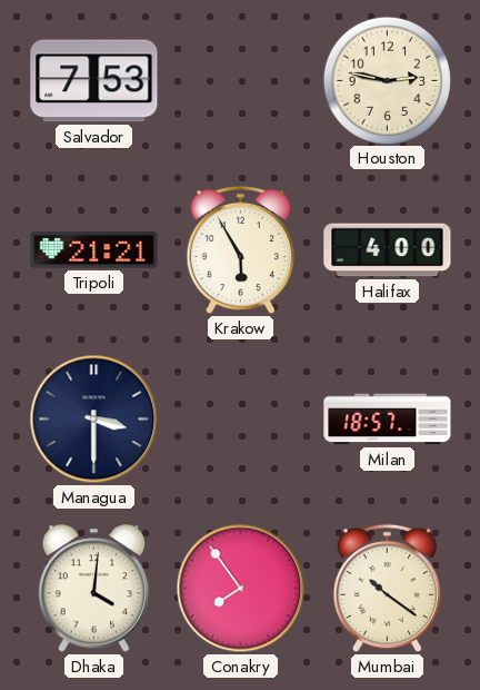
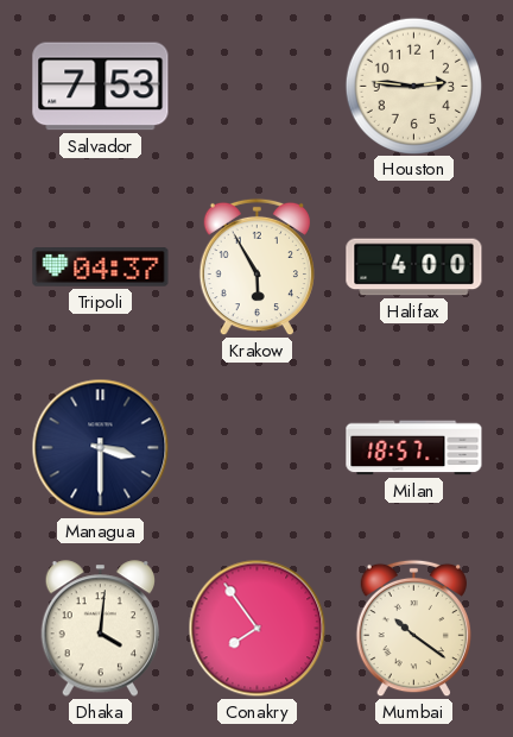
Houston: 2:47 -> 2:46 (413, 86)
Tripoli: 21:21 -> 04:37 (101, 267)
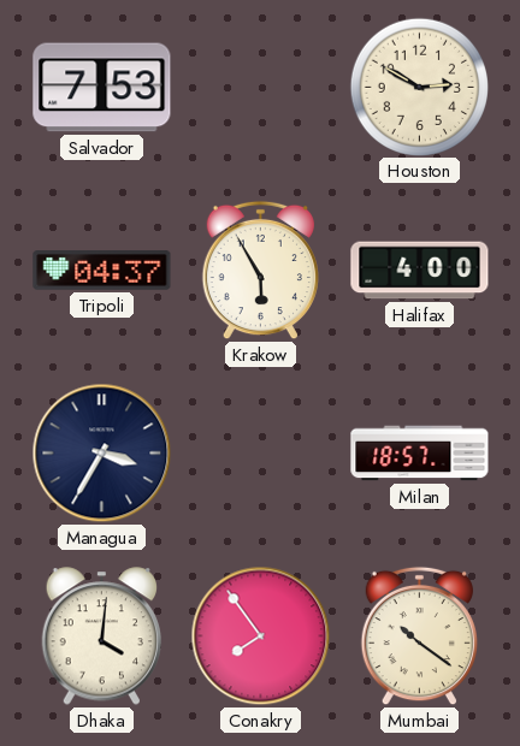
Houston: 2:46 -> 2:50 (419, 87)
Managua: 3:30 -> 3:35 (102, 454)
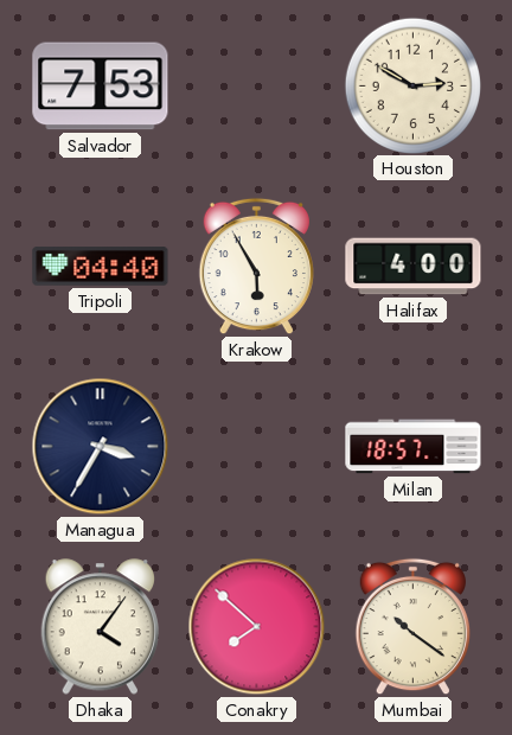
Tripoli: 04:37 -> 04:40 (101, 267)
Dhaka: 4:01 -> 4:06 (101, 627)
Conakry: 7:54 -> 7:52 (257, 627)
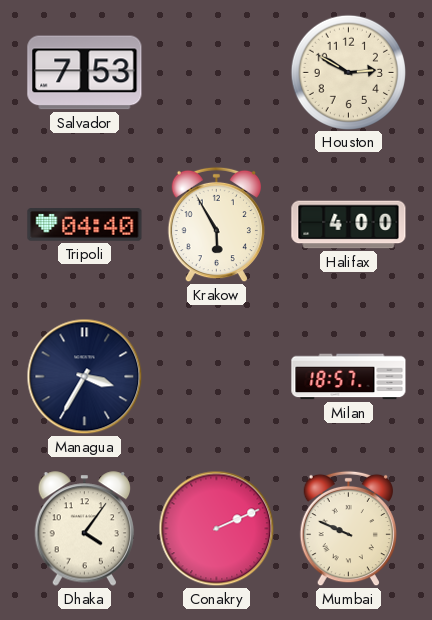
Conakry: 7:52 -> 2:11 (217, 529)
Mumbai: 10:21 -> 9:49 (348, 529)
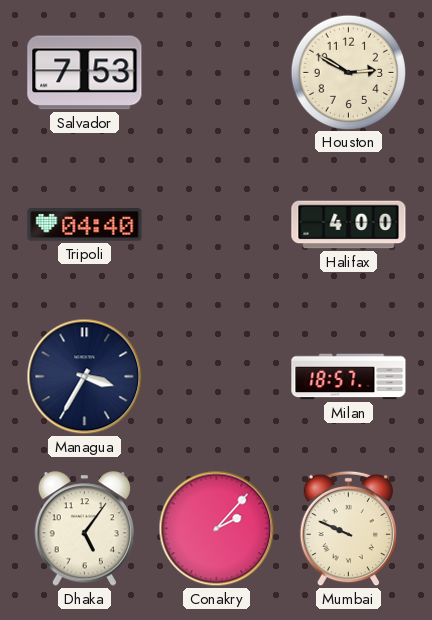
Krakow: 5:55 -> none (216, 225)
Dhaka: 4:06 -> 5:06 (85, 529)
Conakry: 2:11 -> 2:07 (217, 529)
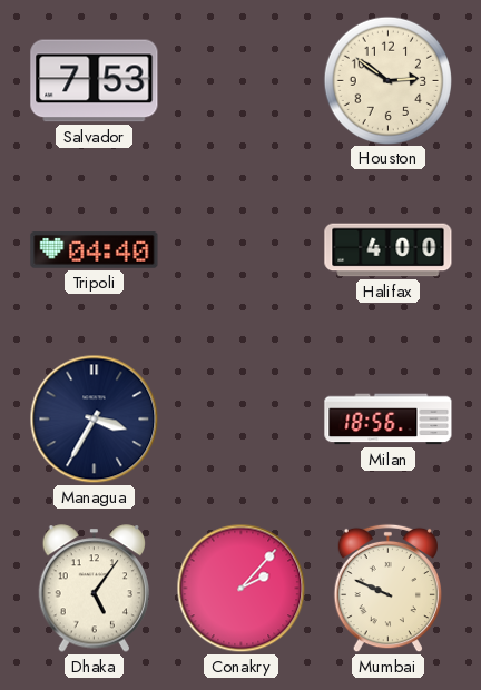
Houston: 2:50 -> 2:51 (387, 80)
Milan: 18:57 -> 18:56 (389, 420)
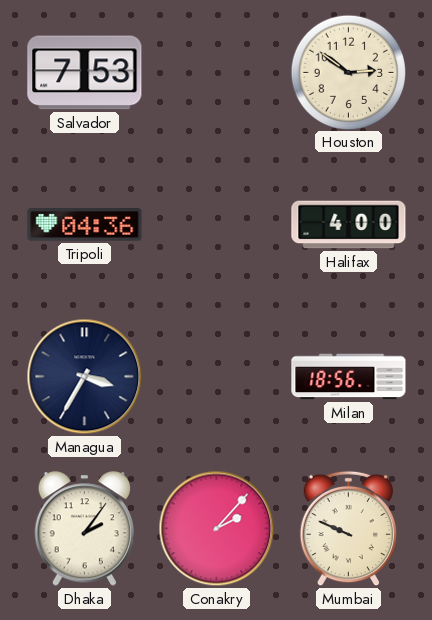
Tripoli: 04:40 -> 04:36 (85, 225)
Dhaka: 5:06 -> 2:06 (85, 529)
